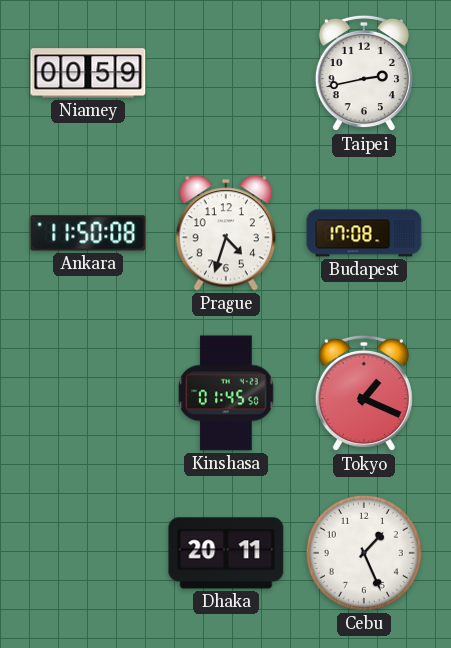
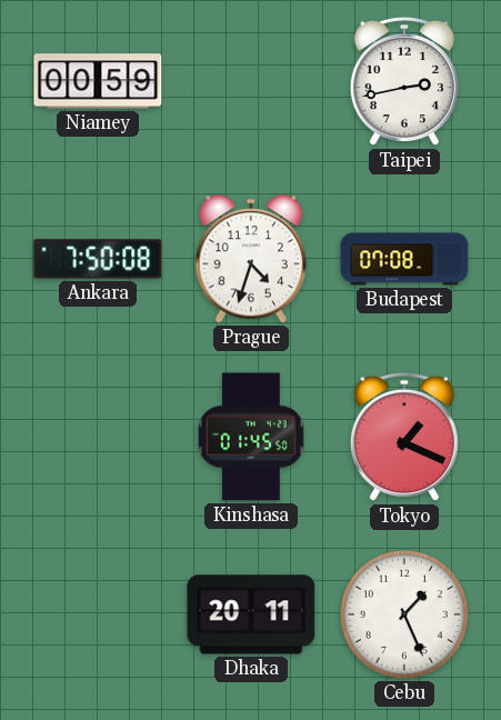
Ankara: 11:50 -> 7:50 (98, 259)
Budapest: 17:08 -> 07:08 (404, 259)
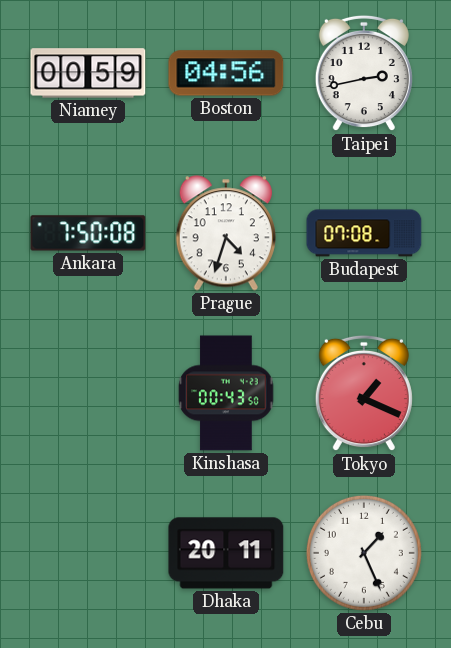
Boston: none -> 04:56 (226, 73)
Kinshasa: 01:45 -> 00:43 (226, 393)
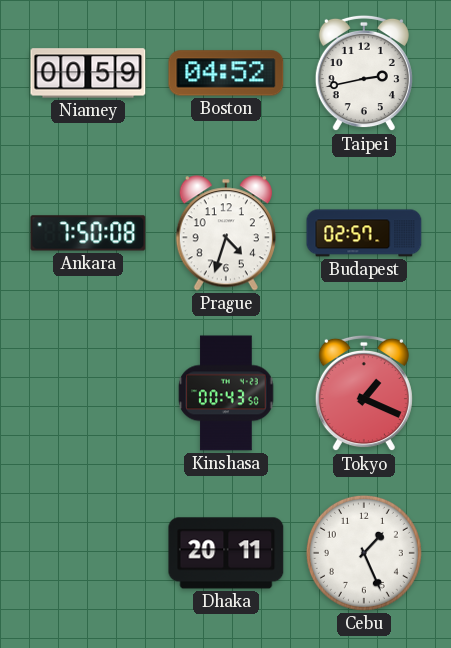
Boston: 04:56 -> 04:52 (226, 73)
Budapest: 07:08 -> 02:57 (364, 233)
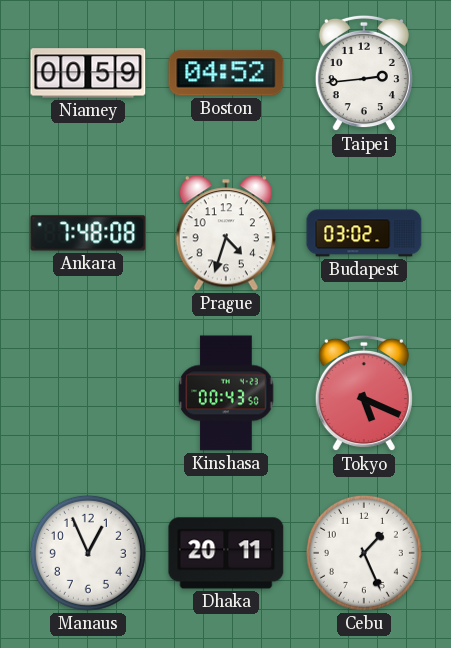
Taipei: 2:43 -> 2:44 (364, 73)
Ankara: 7:50 -> 7:48 (88, 233)
Budapest: 02:57 -> 03:02 (364, 233)
Tokyo: 1:19 -> 5:19 (364, 393)
Manaus: none -> 12:56 (88, 553)
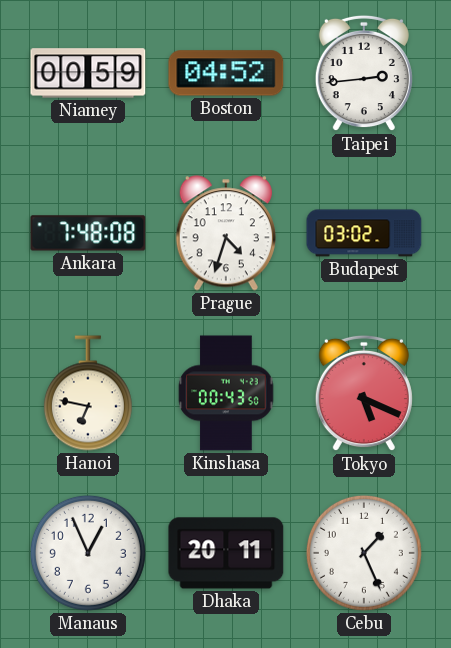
Hanoi: none -> 6:47 (88, 393)
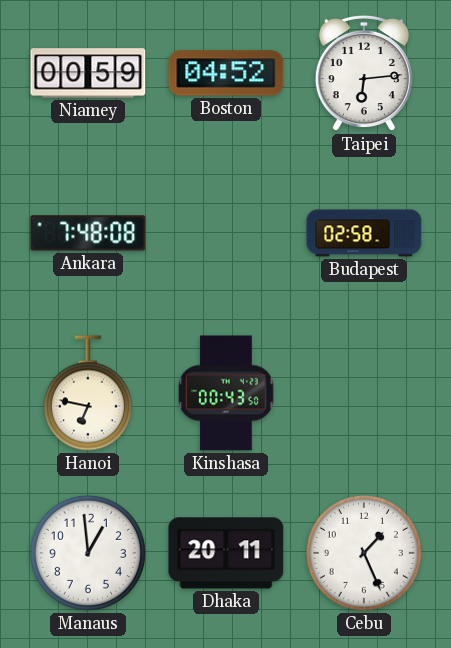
Taipei: 2:44 -> 6:14 (364, 73)
Prague: 4:33 -> none (226, 233)
Budapest: 03:02 -> 02:58 (364, 233)
Tokyo: 5:19 -> none (364, 393)
Manaus: 12:56 -> 12:59 (88, 553)
